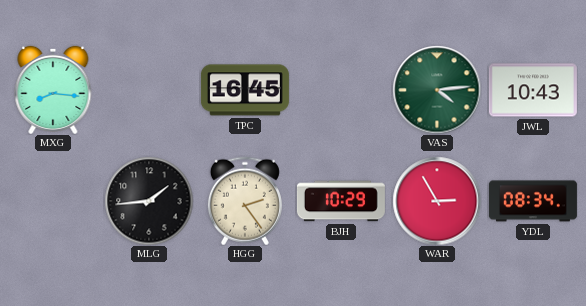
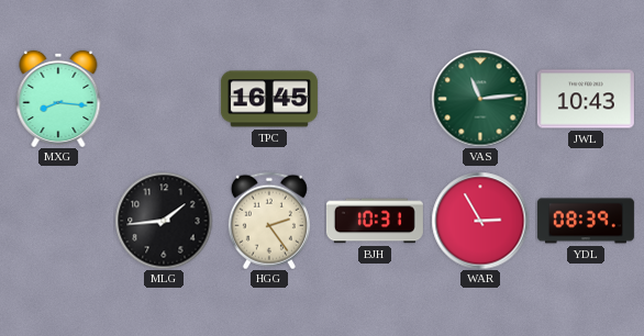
VAS: 4:14 -> 11:14 (480, 99)
BJH: 10:29 -> 10:31 (375, 221)
YDL: 08:34 -> 08:39 (586, 221)
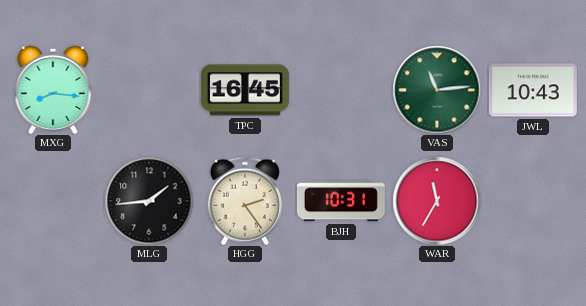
WAR: 2:55 -> 11:35 (437, 201)
YDL: 08:39 -> none (586, 221)
